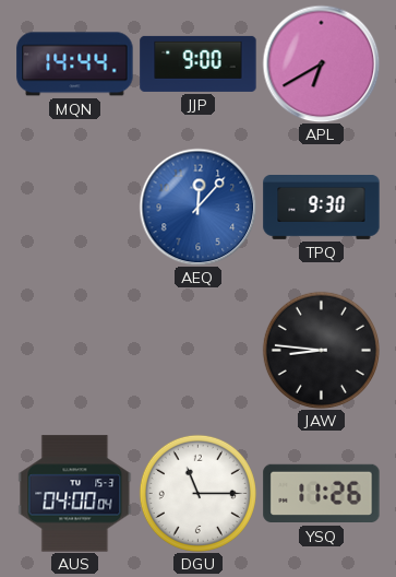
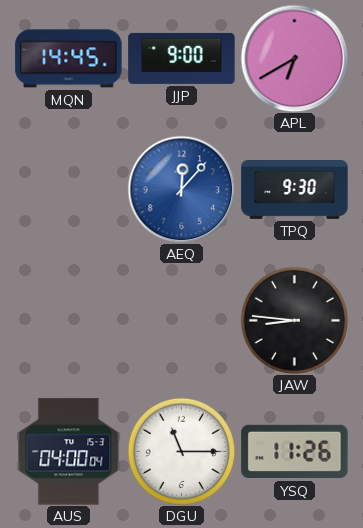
MQN: 14:44 -> 14:45 (69, 59)
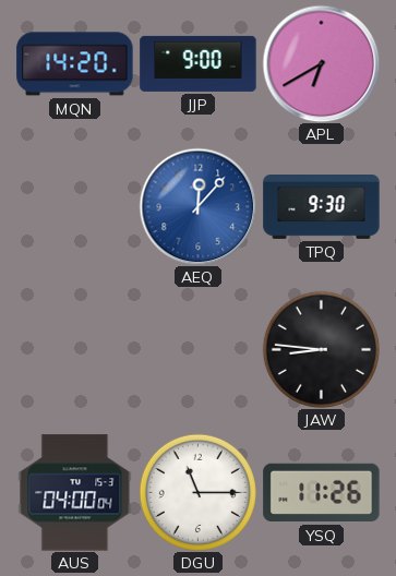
MQN: 14:45 -> 14:20 (75, 64)
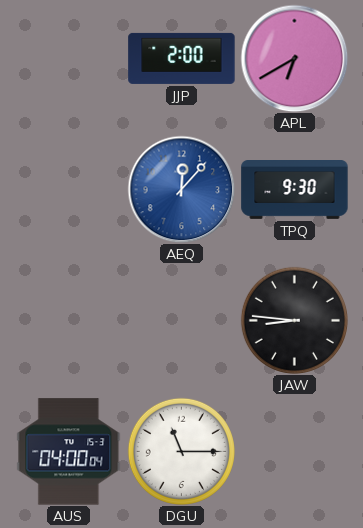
MQN: 14:20 -> none (75, 64)
JJP: 9:00 -> 2:00 (182, 58)
YSQ: 11:26 -> none (322, 493)
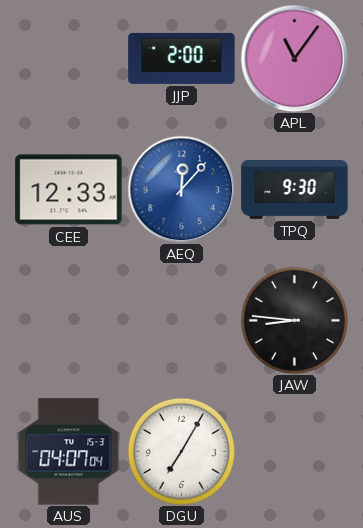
APL: 6:40 -> 11:06 (294, 58)
CEE: none -> 12:33 (69, 190)
AUS: 04:00 -> 04:07 (69, 452)
DGU: 11:15 -> 7:05 (181, 451)
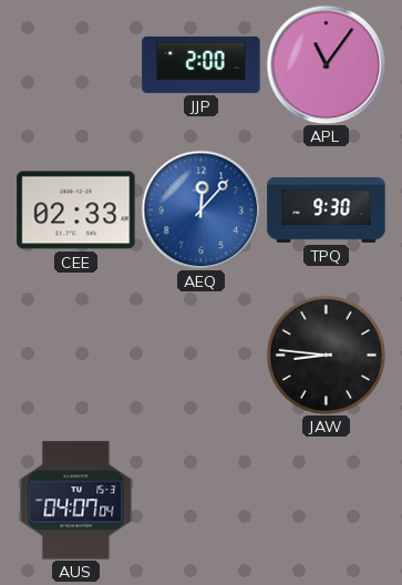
CEE: 12:33 -> 02:33 (76, 211)
DGU: 7:05 -> none (181, 451)
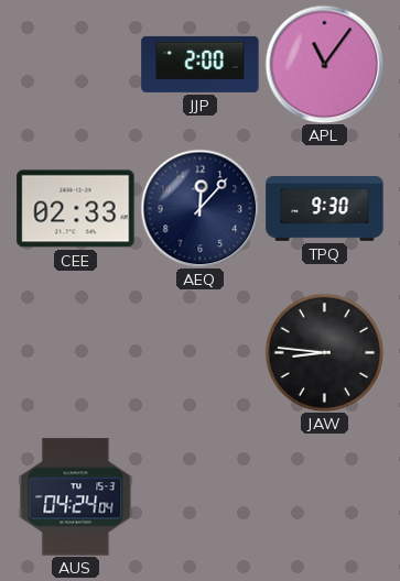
AEQ dial: blue -> navy (199, 208)
AUS: 04:07 -> 04:24 (76, 497)
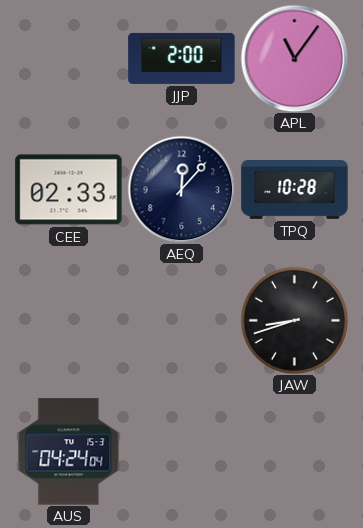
TPQ: 9:30 -> 10:28 (295, 190)
JAW: 8:46 -> 8:42 (294, 320)
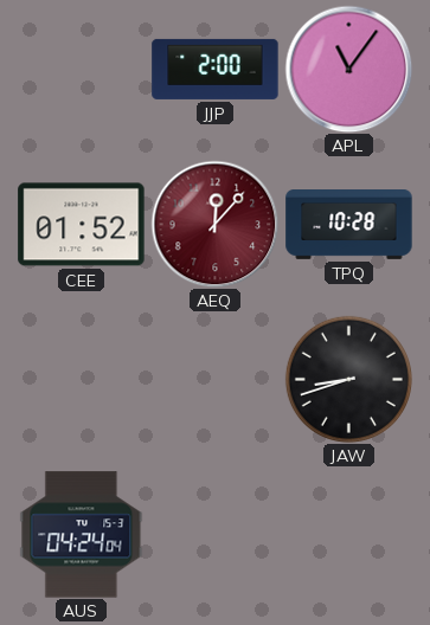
CEE: 02:33 -> 01:52 (82, 225)
AEQ dial: navy -> burgundy (214, 224)
